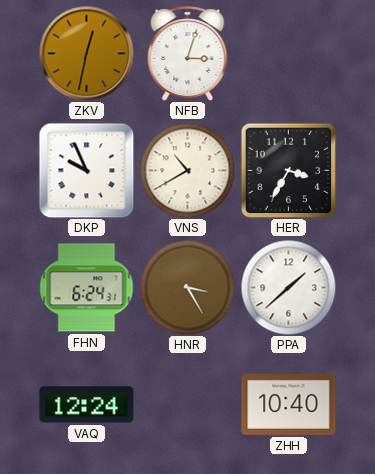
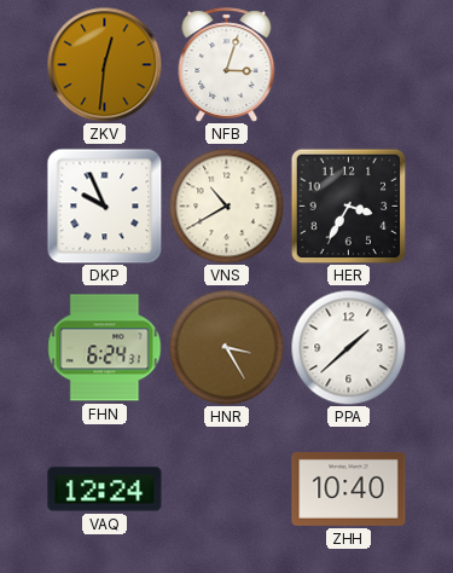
ZKV: 12:32 -> 12:31 (104, 64)
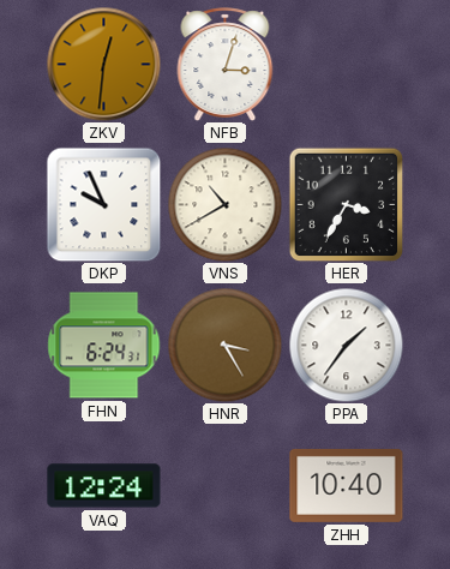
PPA: 1:38 -> 1:36 (346, 345)
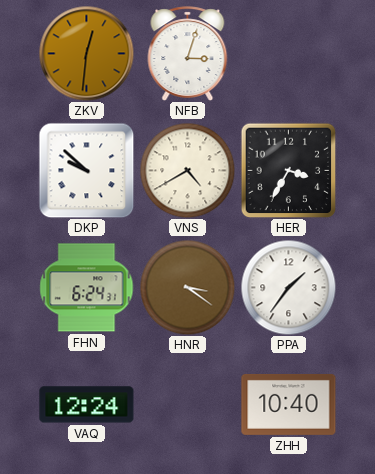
DKP: 9:56 -> 9:52 (86, 170)
VNS: 10:40 -> 4:40 (187, 170)
HNR: 3:25 -> 3:21 (187, 287)
